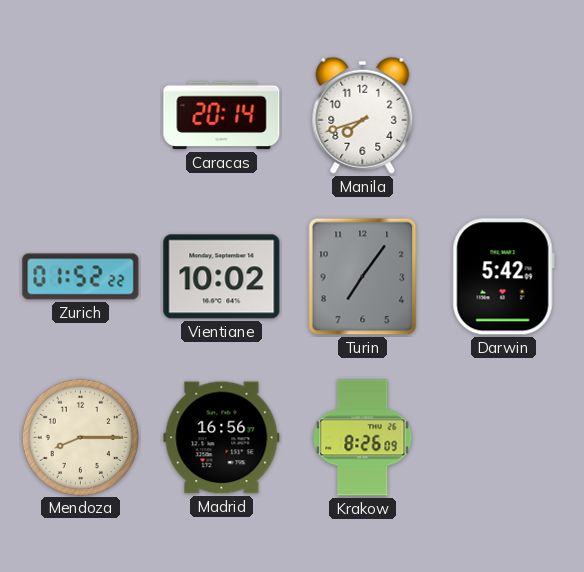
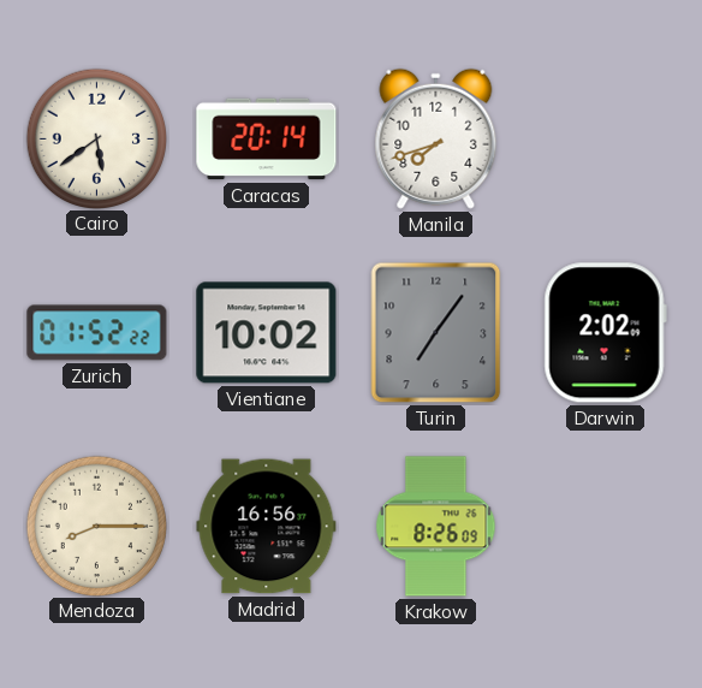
Cairo: none -> 5:39 (96, 138)
Darwin: 5:42 -> 2:02 (605, 333)
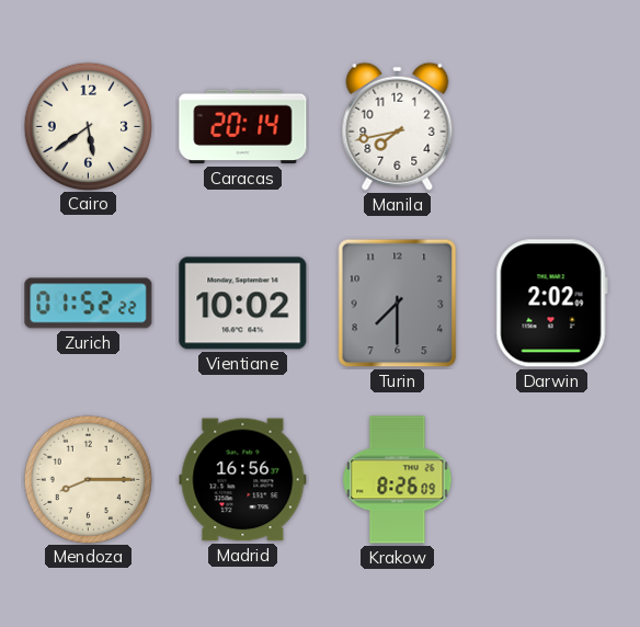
Manila: 7:42 -> 7:43 (398, 126)
Turin: 7:06 -> 7:30 (398, 304)
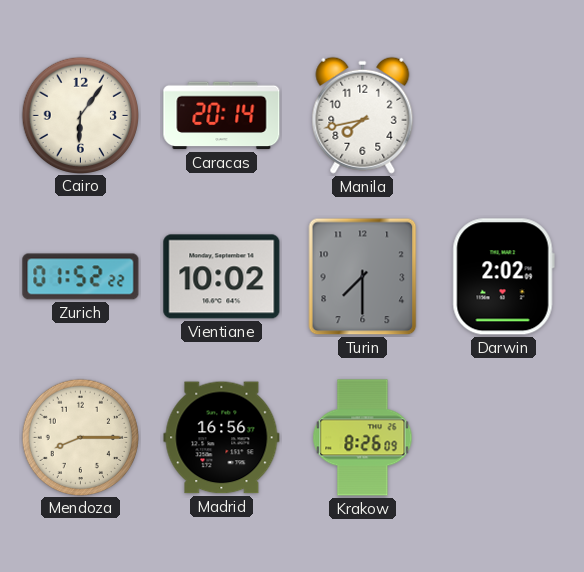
Cairo: 5:39 -> 6:06 (80, 115)
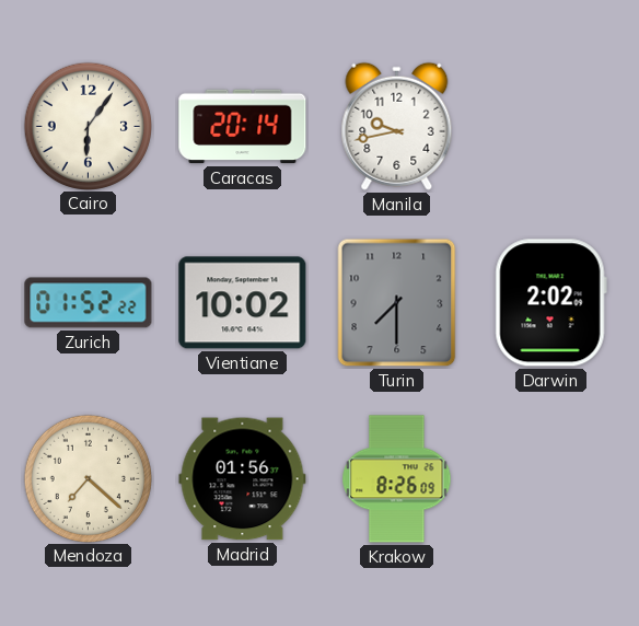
Manila: 7:43 -> 9:43 (397, 126)
Mendoza: 8:15 -> 7:22 (88, 478)
Madrid: 16:56 -> 01:56 (243, 479)
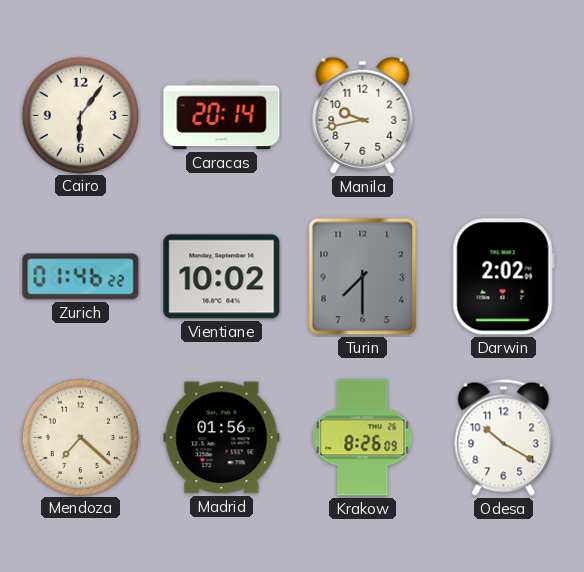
Zurich: 01:52 -> 01:46 (81, 277)
Odesa: none -> 10:20 (504, 437)
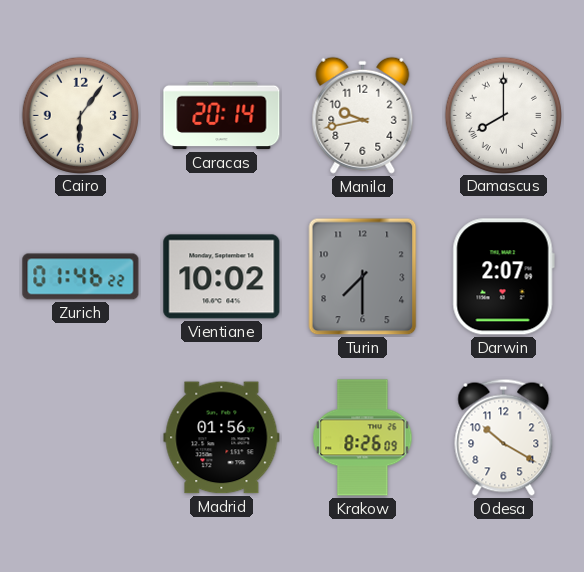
Damascus: none -> 8:00 (503, 115)
Darwin: 2:02 -> 2:07 (503, 277)
Mendoza: 7:22 -> none (80, 437)
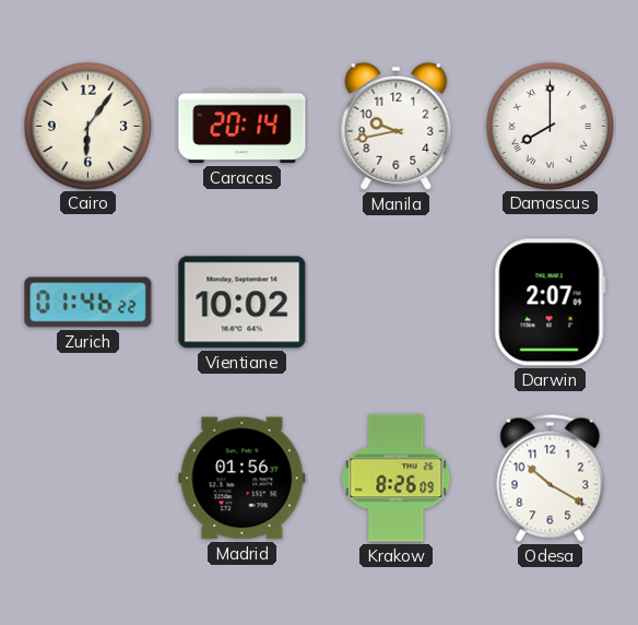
Turin: 7:30 -> none (363, 277)
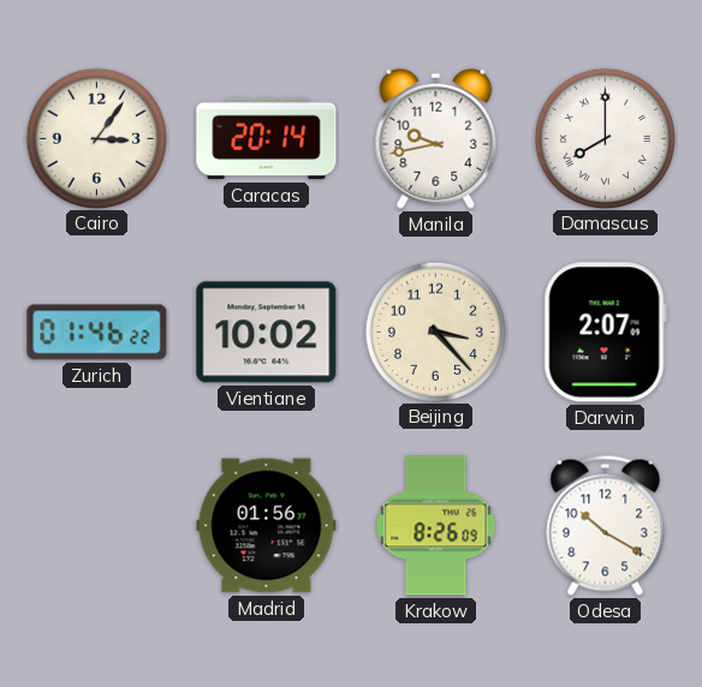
Cairo: 6:06 -> 3:06 (96, 138)
Beijing: none -> 3:23 (435, 331)
